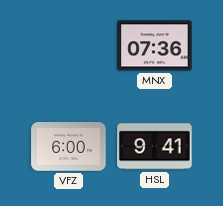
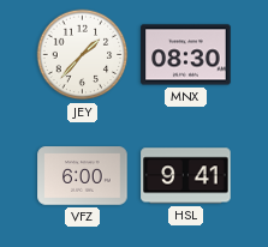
JEY: none -> 1:37 (83, 55)
MNX: 07:36 -> 08:30 (186, 55)
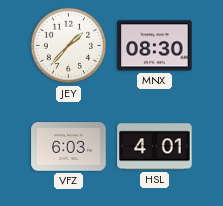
VFZ: 6:00 -> 6:03 (69, 147)
HSL: 9:41 -> 4:01 (155, 147)
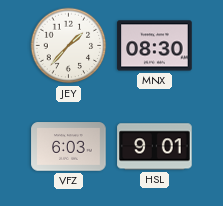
HSL: 4:01 -> 9:01 (155, 147)
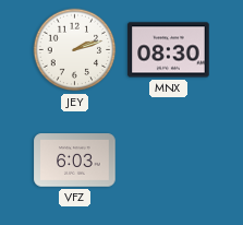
JEY: 1:37 -> 2:12 (75, 50)
HSL: 9:01 -> none (155, 147)
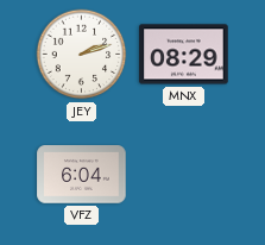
MNX: 08:30 -> 08:29 (184, 55)
VFZ: 6:03 -> 6:04 (82, 175)
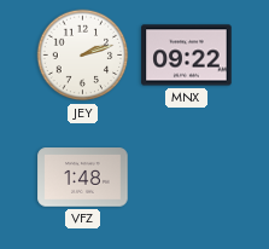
MNX: 08:29 -> 09:22 (187, 56)
VFZ: 6:04 -> 1:48 (83, 178)
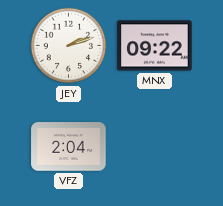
VFZ: 1:48 -> 2:04 (69, 147)
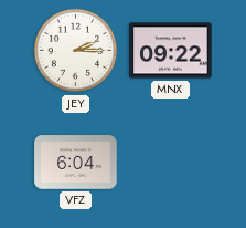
JEY: 2:12 -> 2:15 (76, 51)
VFZ: 2:04 -> 6:04 (76, 163)
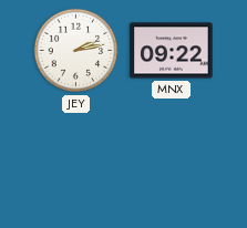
JEY: 2:15 -> 2:13 (76, 51)
VFZ: 6:04 -> none (76, 163)
